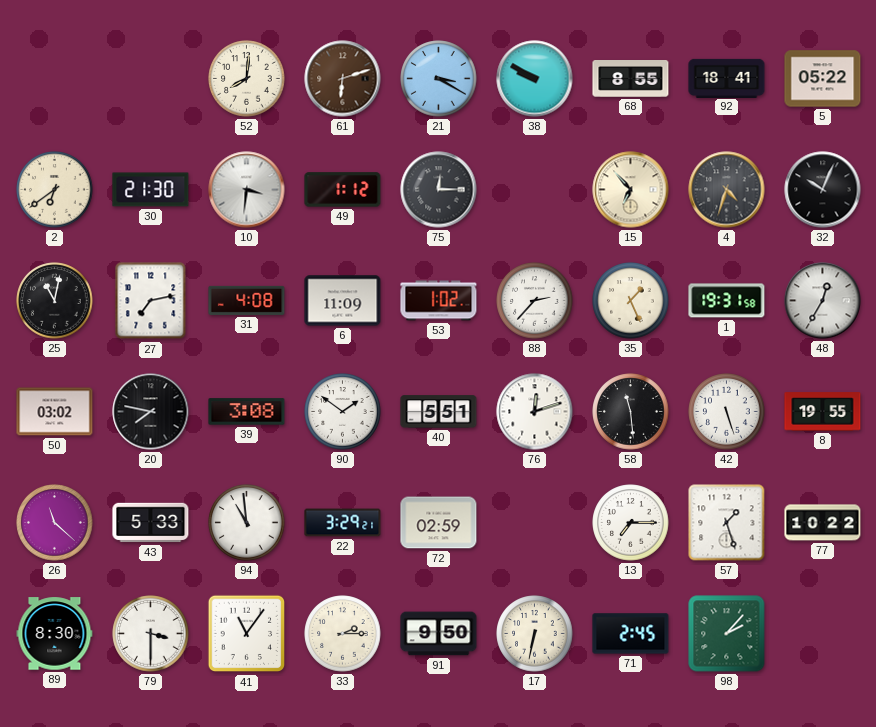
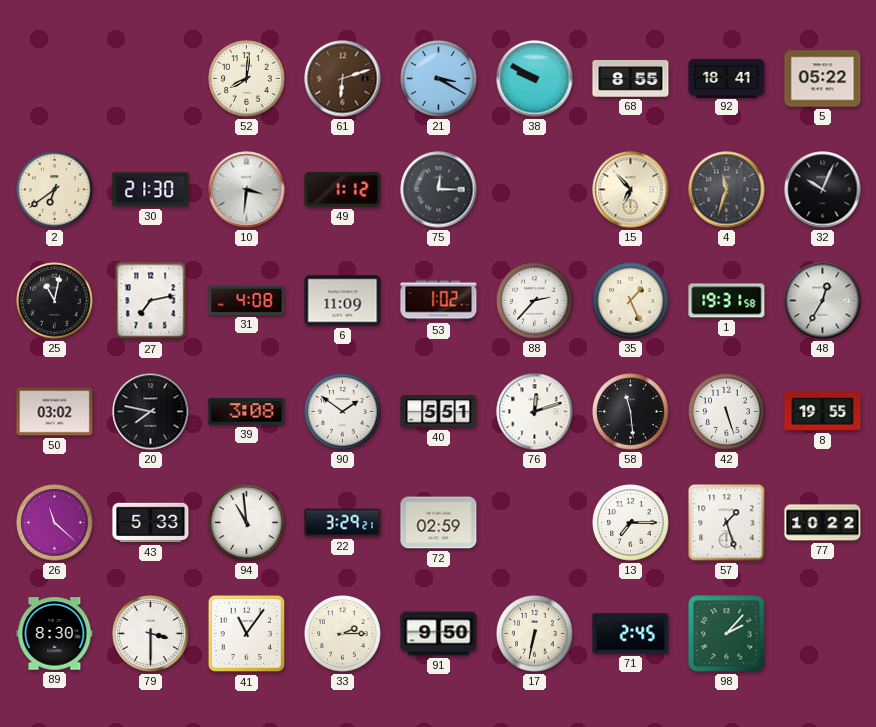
4: 4:33 -> 11:33 (727, 190)
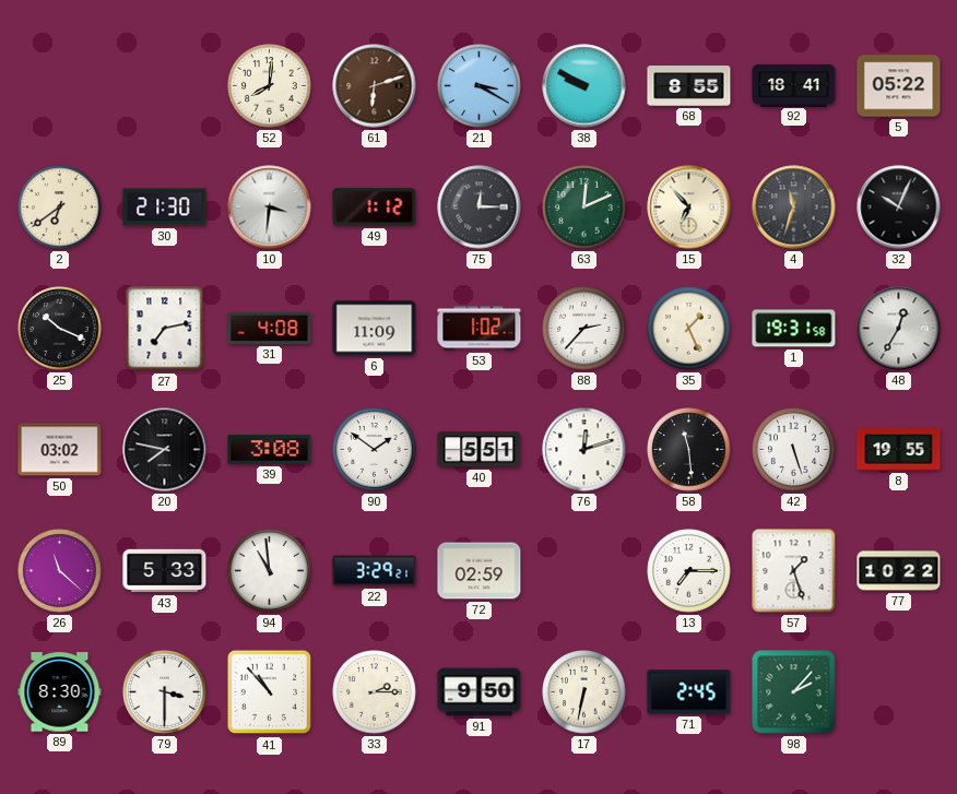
63: none -> 12:11 (584, 208)
25: 11:02 -> 10:19 (60, 329)
41: 11:06 -> 10:53 (270, 692)
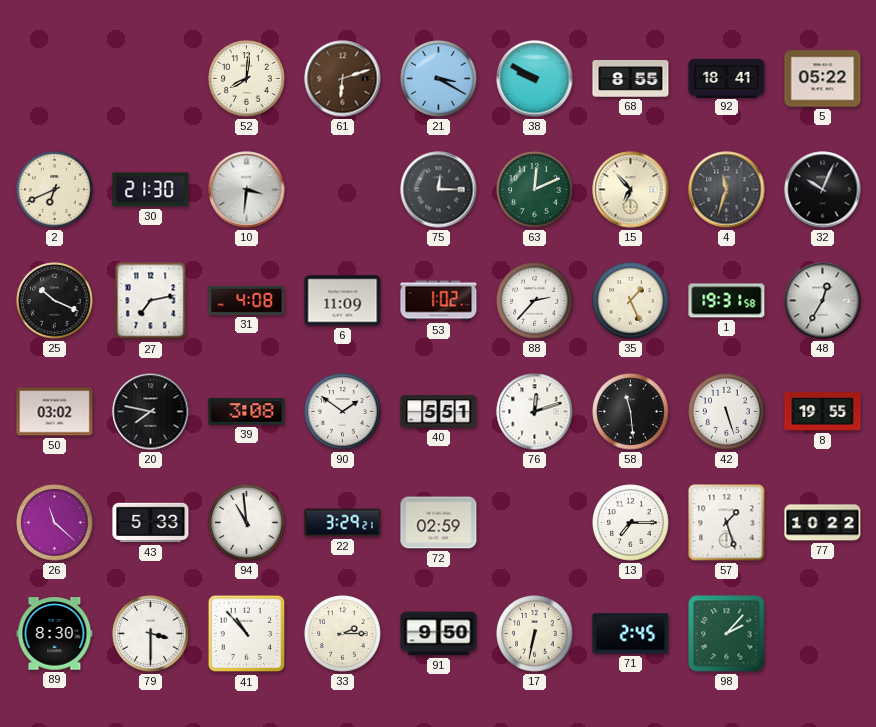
2: 6:39 -> 6:41 (55, 190)
49: 1:12 -> none (375, 208)
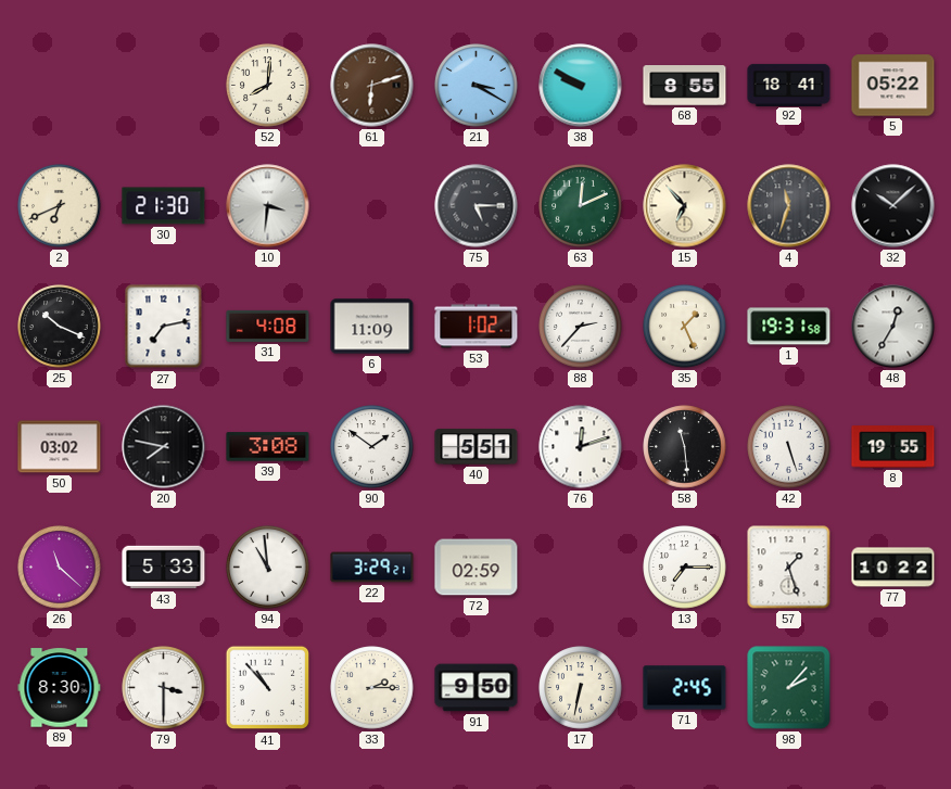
75: 12:15 -> 5:15 (477, 206)
32: 10:04 -> 10:08 (893, 206)
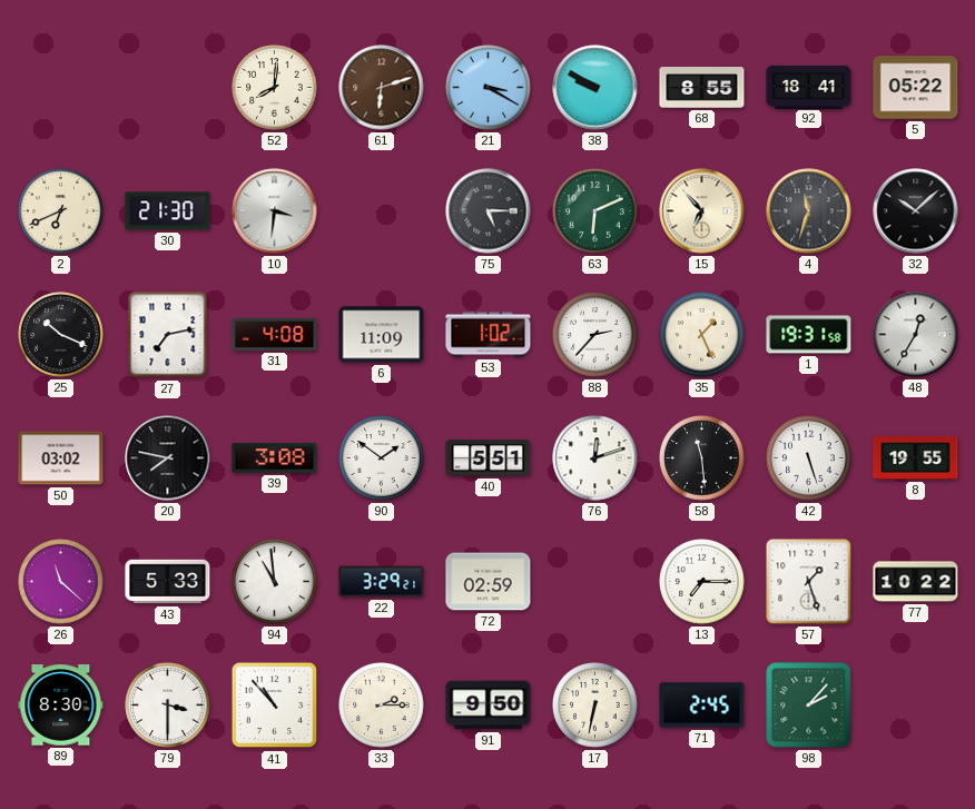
63: 12:11 -> 6:11 (595, 211)
